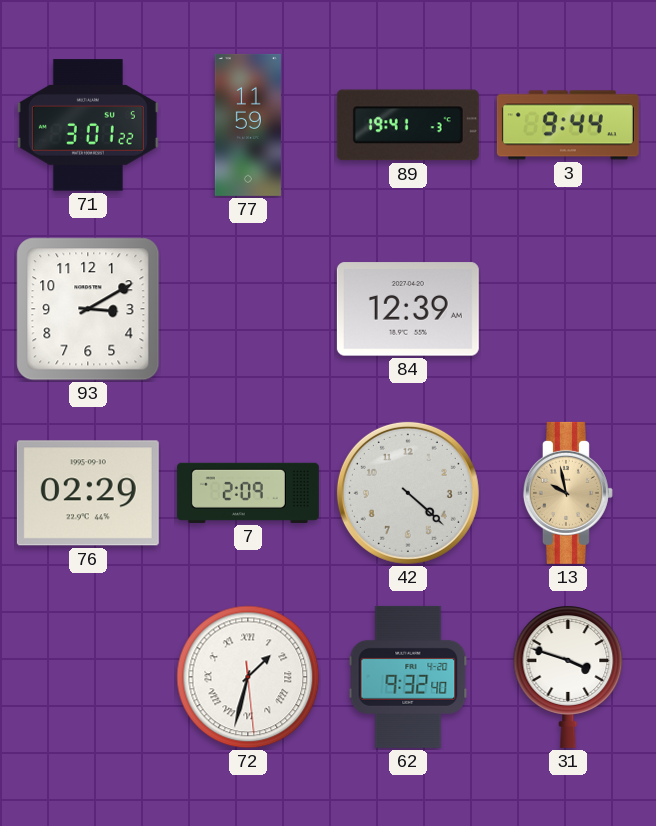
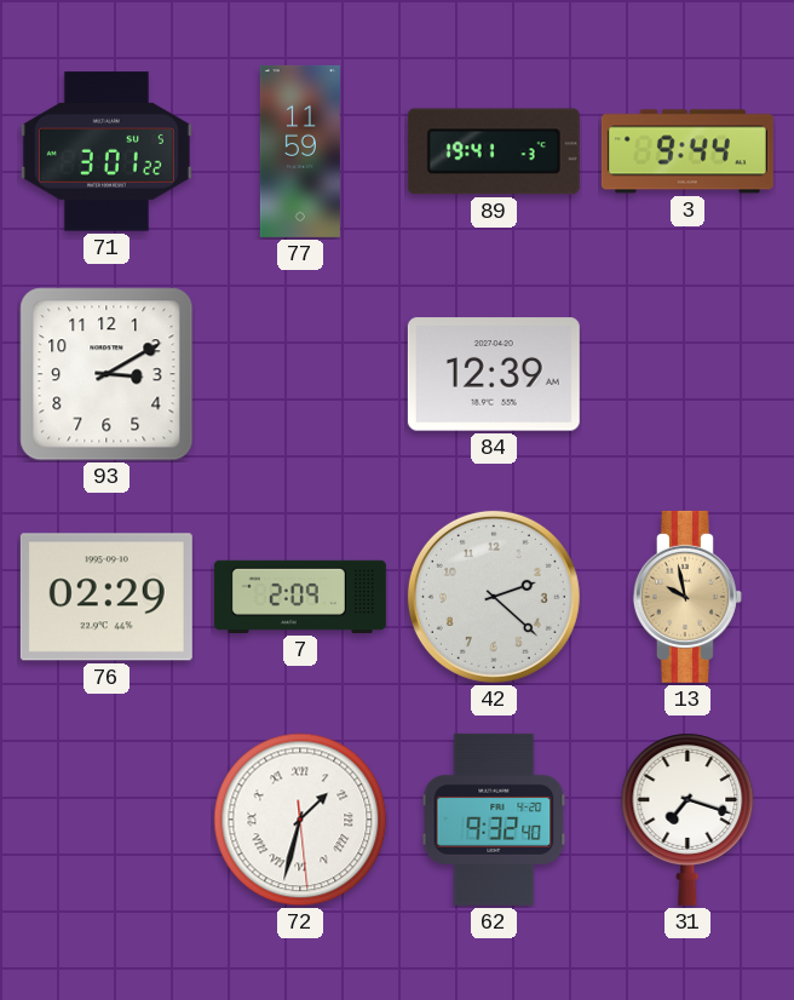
42: 4:22 -> 2:22 (494, 597)
31: 3:48 -> 7:18 (687, 820)
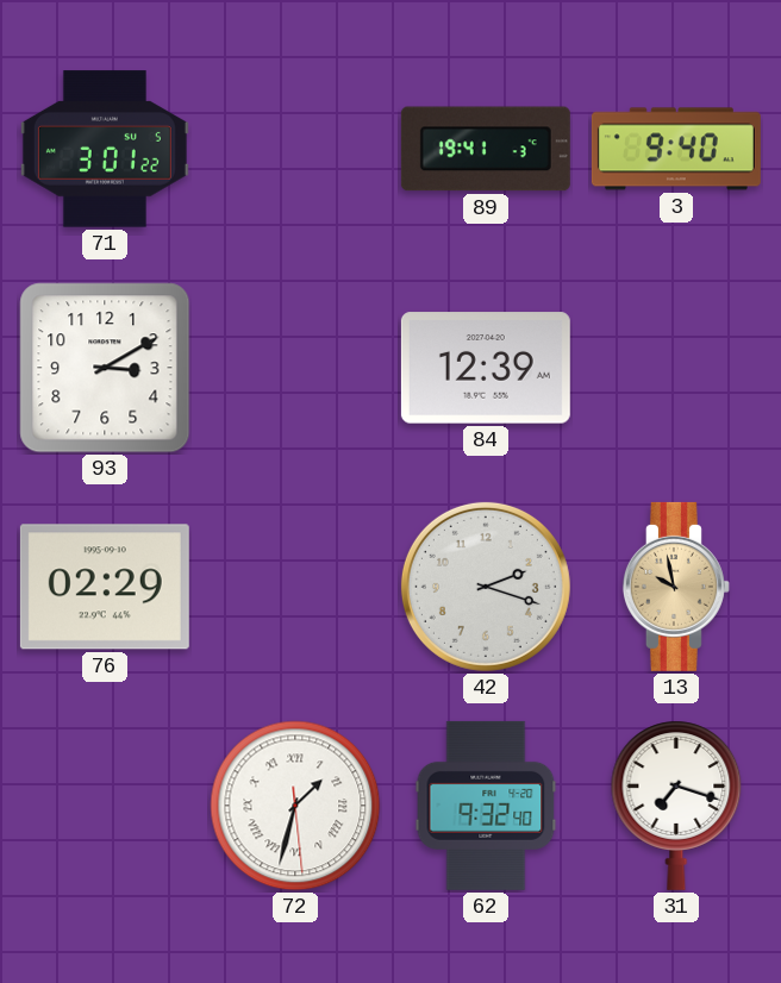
77: 11:59 -> none (300, 151)
3: 9:44 -> 9:40 (676, 149)
7: 2:09 -> none (300, 597)
42: 2:22 -> 2:18 (486, 587)
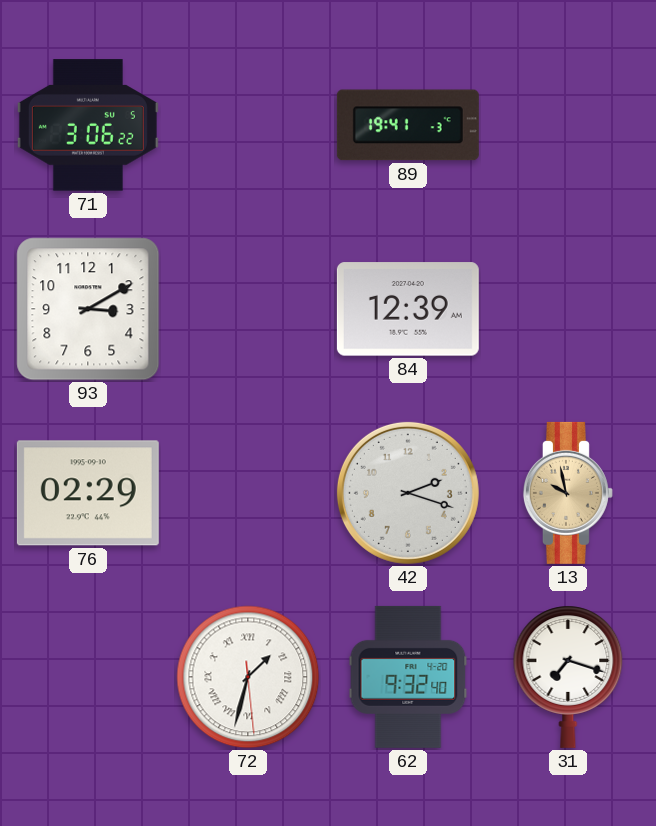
71: 3:01 -> 3:06 (88, 125)
3: 9:40 -> none (676, 149)
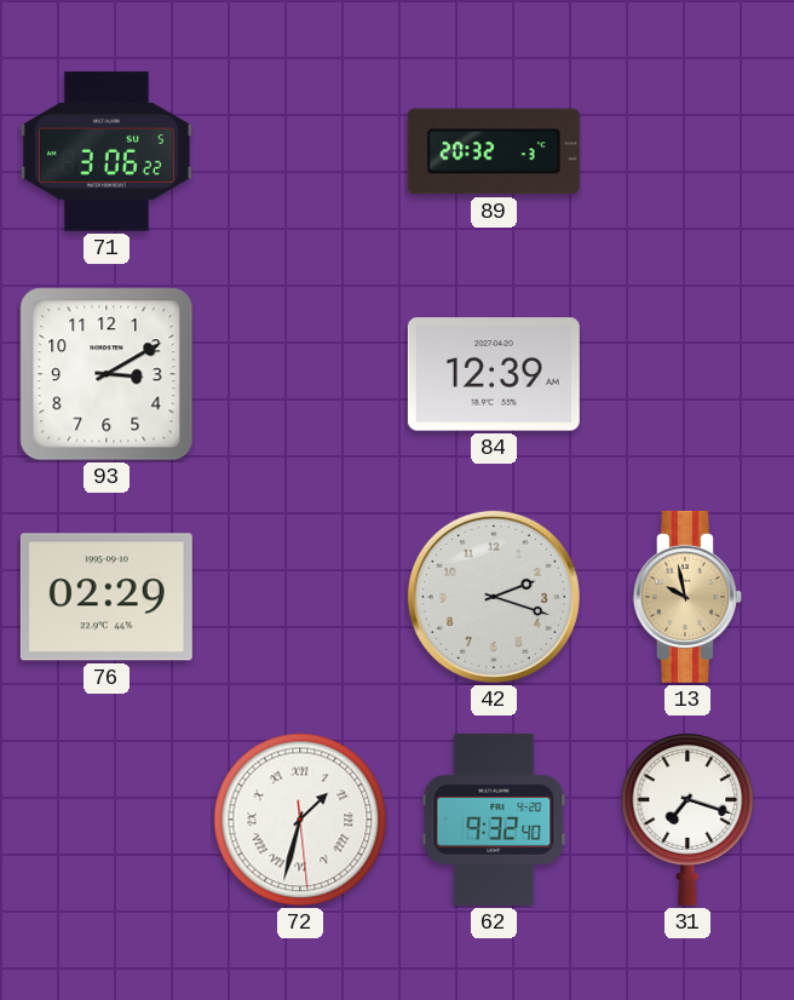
89: 19:41 -> 20:32 (494, 151)
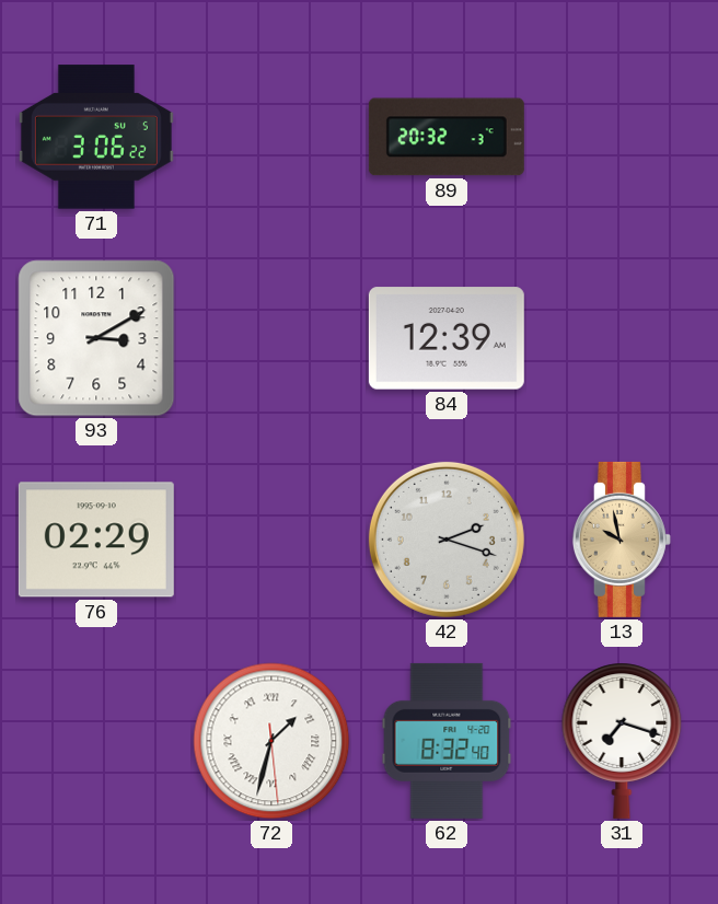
62: 9:32 -> 8:32 (447, 741)
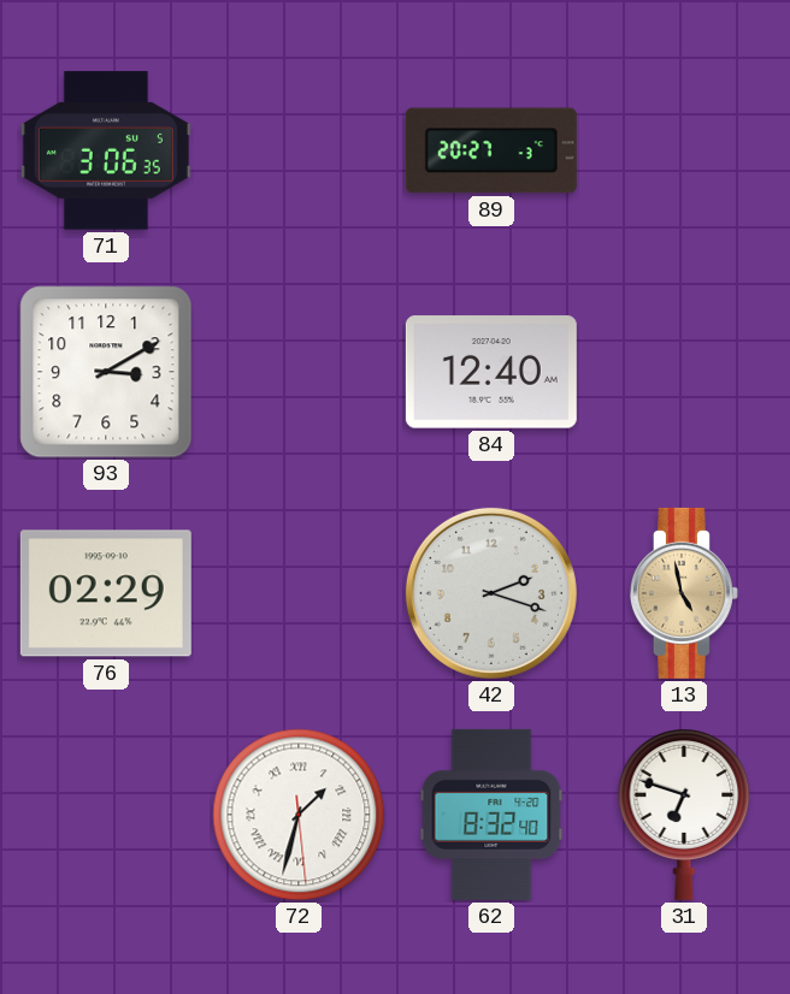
71: 3:06:22 -> 3:06:35 (106, 150)
89: 20:32 -> 20:27 (491, 150)
84: 12:39 -> 12:40 (491, 372)
13: 9:58 -> 4:58 (684, 593)
31: 7:18 -> 6:48 (684, 815)
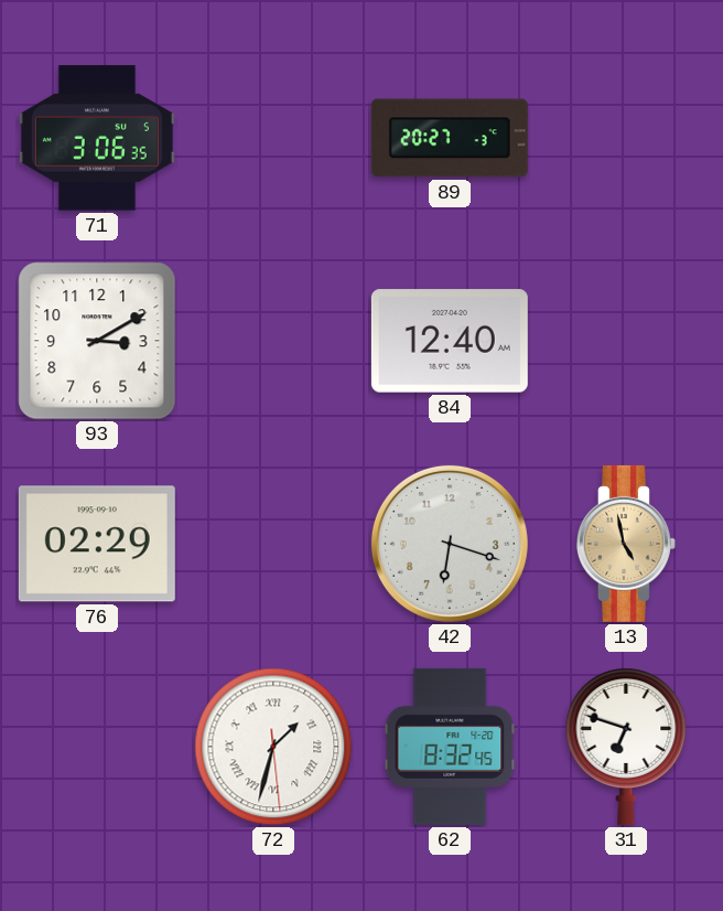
42: 2:18 -> 6:18 (450, 544)
62: 8:32:40 -> 8:32:45 (450, 747)
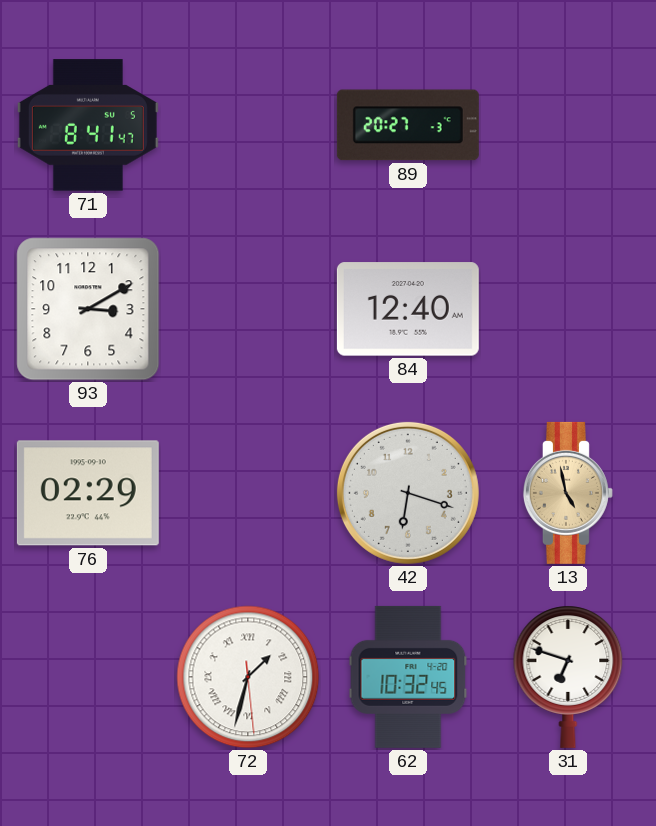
71: 3:06 -> 8:41 (88, 125)
62: 8:32 -> 10:32 (408, 677)
